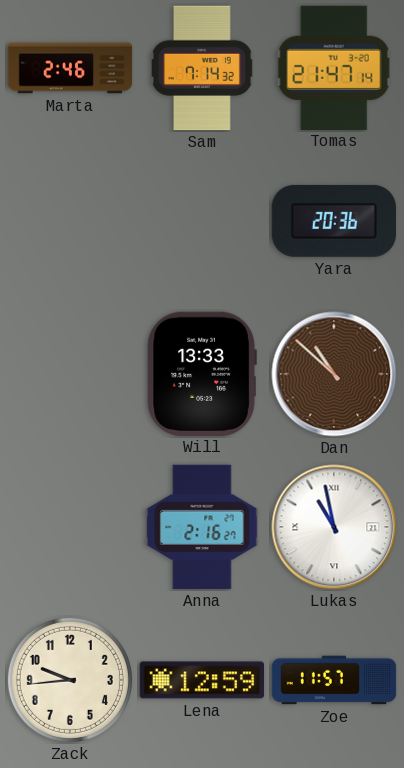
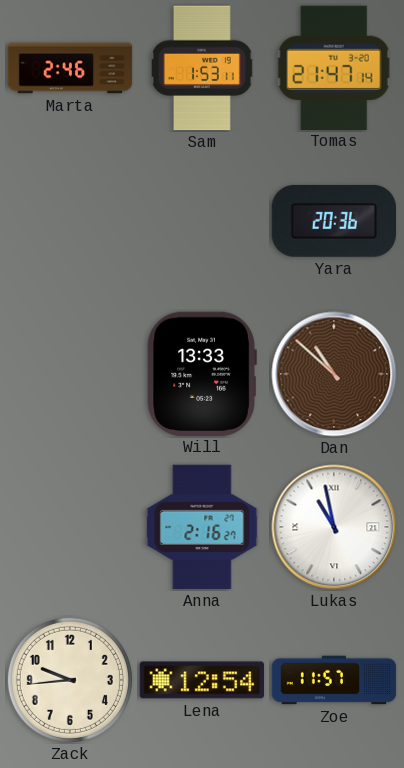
Sam: 7:14 -> 1:53 (202, 68)
Lena: 12:59 -> 12:54 (202, 680)
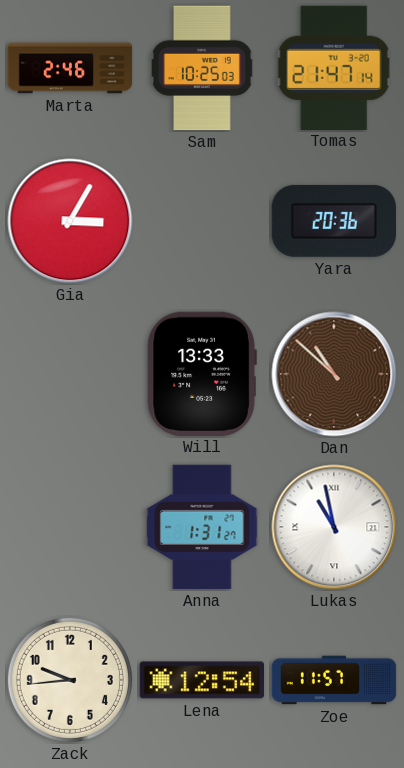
Sam: 1:53 -> 10:25 (202, 68)
Gia: none -> 3:05 (70, 221)
Anna: 2:16 -> 1:31 (202, 527)
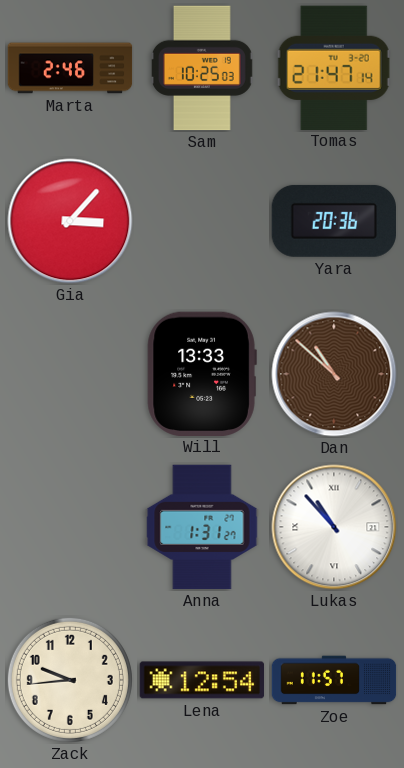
Gia: 3:05 -> 3:07 (70, 221)
Lukas: 10:58 -> 10:53 (334, 527)
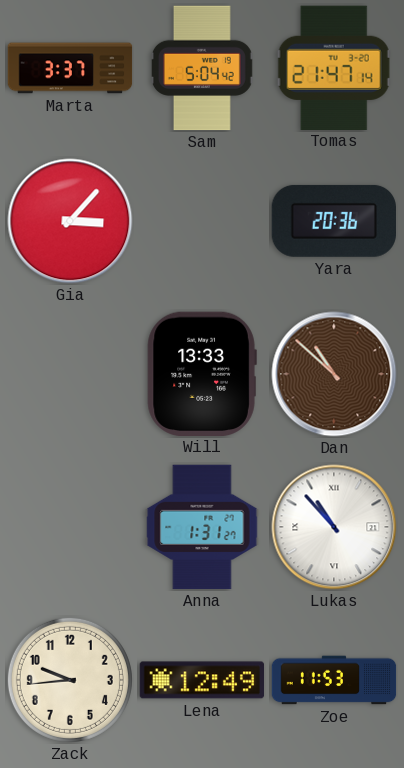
Marta: 2:46 -> 3:37 (70, 68)
Sam: 10:25 -> 5:04 (202, 68)
Lena: 12:54 -> 12:49 (202, 680)
Zoe: 11:57 -> 11:53 (334, 680)
